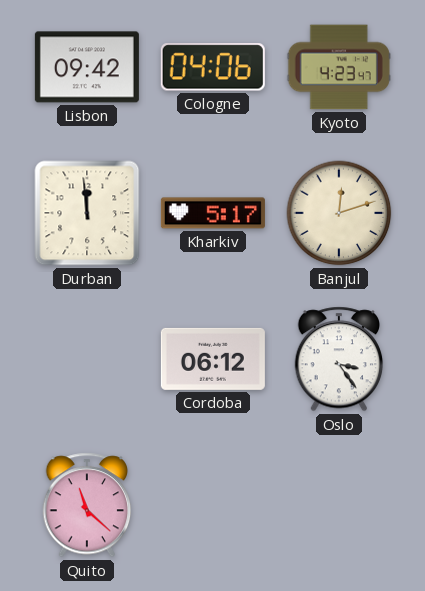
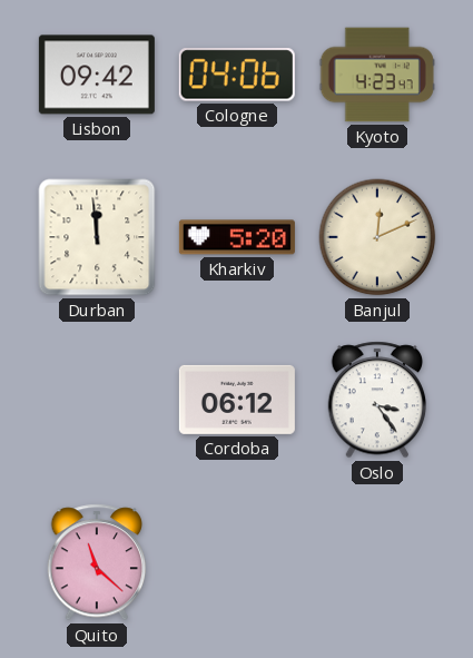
Kharkiv: 5:17 -> 5:20 (237, 237)
Banjul: 12:12 -> 12:11 (377, 237)
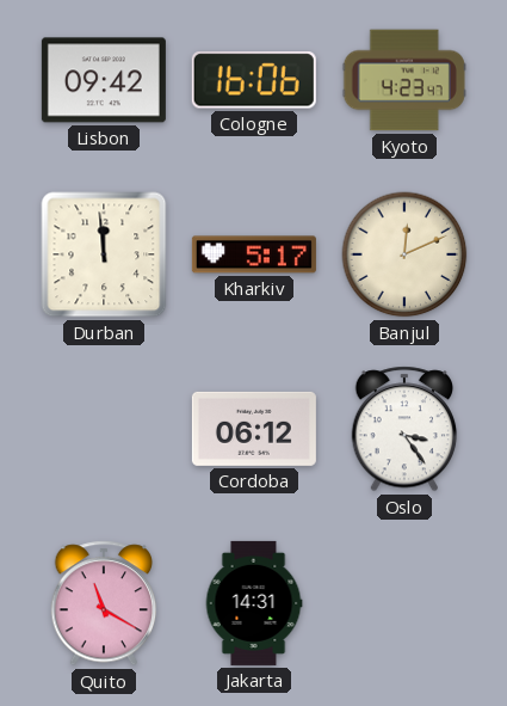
Cologne: 04:06 -> 16:06 (254, 80)
Kharkiv: 5:20 -> 5:17 (254, 254)
Quito: 11:22 -> 11:20 (104, 603)
Jakarta: none -> 14:31 (254, 603)
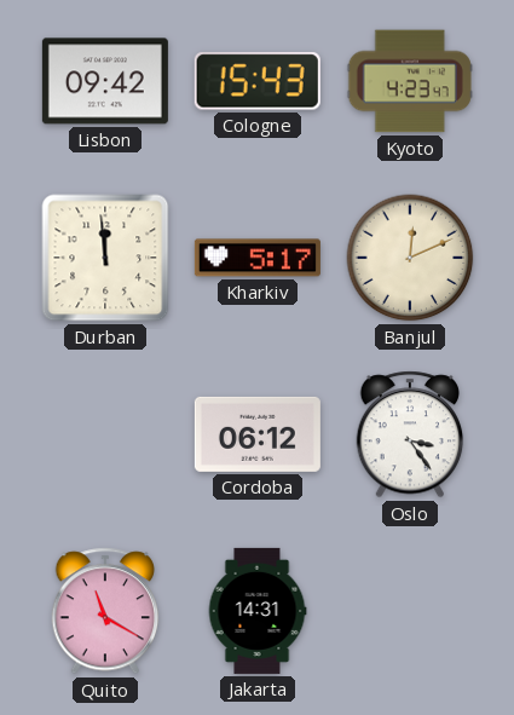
Cologne: 16:06 -> 15:43 (258, 81)
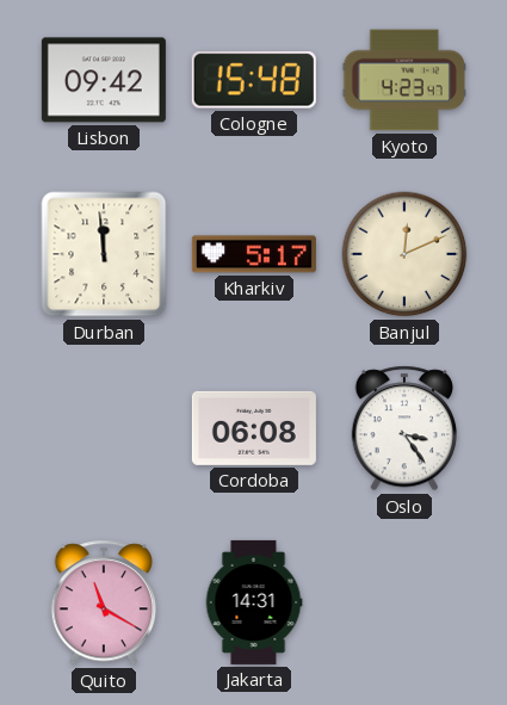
Cologne: 15:43 -> 15:48 (254, 80)
Cordoba: 06:12 -> 06:08 (254, 428)
